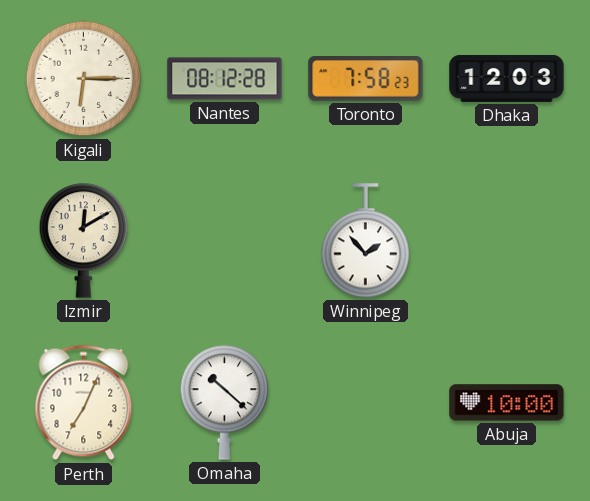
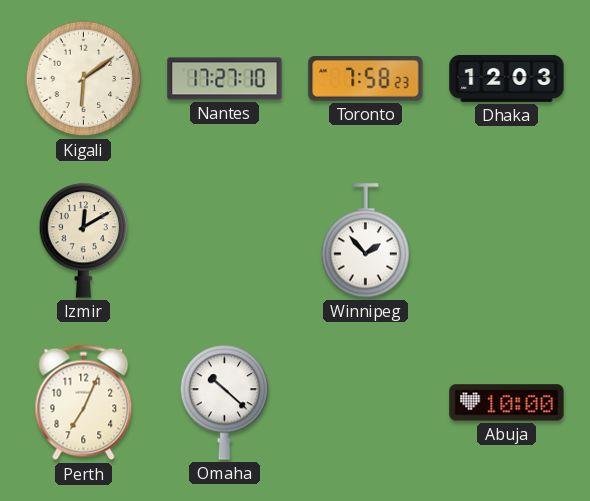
Kigali: 6:15 -> 6:09 (84, 79)
Nantes: 08:12 -> 17:27 (225, 79)
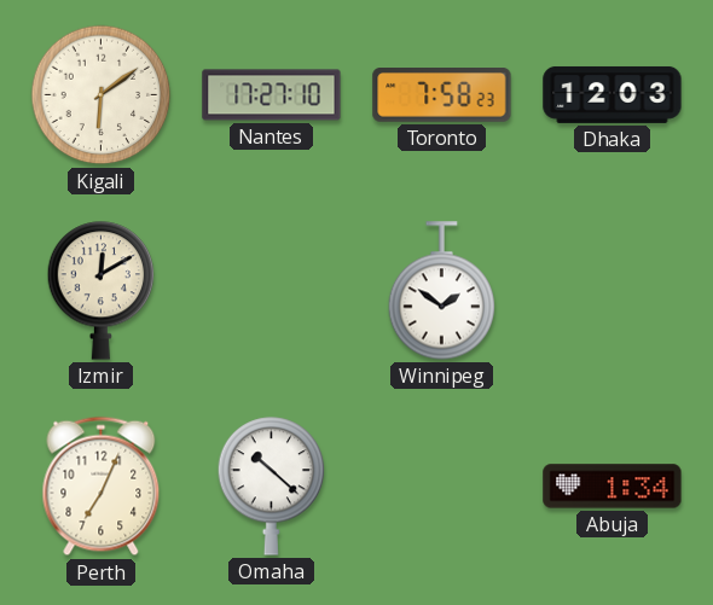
Winnipeg: 1:53 -> 1:51 (442, 291)
Abuja: 10:00 -> 1:34 (613, 487)
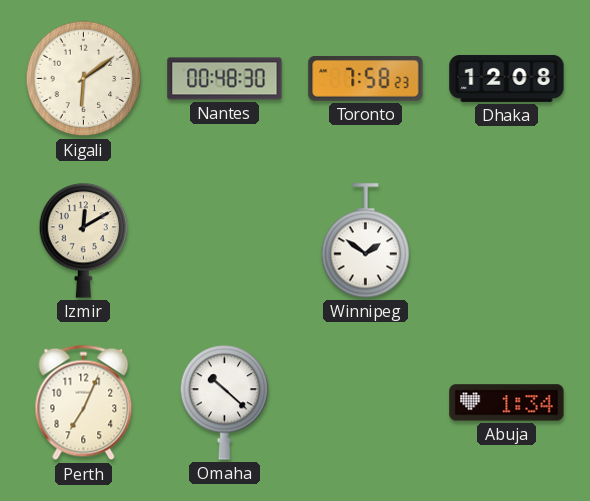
Nantes: 17:27 -> 00:48 (225, 79)
Dhaka: 12:03 -> 12:08 (507, 78)
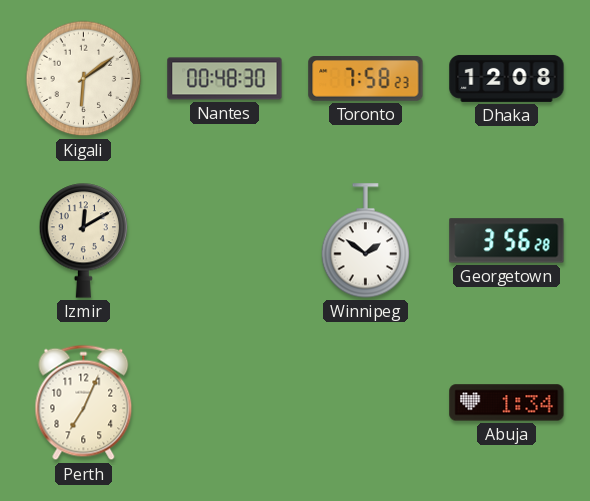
Georgetown: none -> 3:56 (507, 241)
Omaha: 10:22 -> none (225, 403)
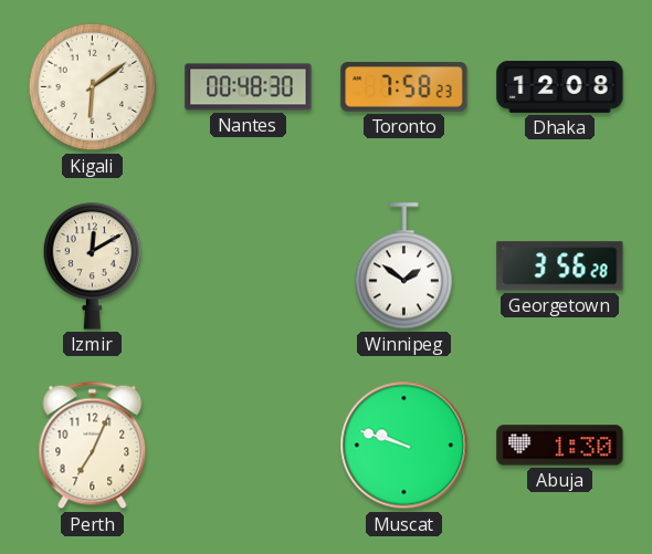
Muscat: none -> 9:48 (404, 446)
Abuja: 1:34 -> 1:30 (560, 446)
